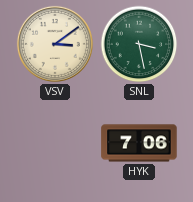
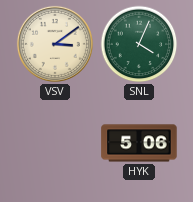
SNL: 3:28 -> 4:04 (139, 44)
HYK: 7:06 -> 5:06 (139, 143)
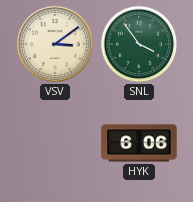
SNL: 4:04 -> 3:54 (139, 44)
HYK: 5:06 -> 6:06 (139, 143)
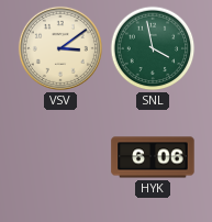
SNL: 3:54 -> 3:58 (153, 48)
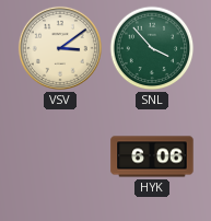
SNL: 3:58 -> 3:53 (152, 48)
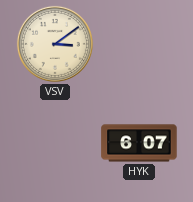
SNL: 3:53 -> none (152, 48)
HYK: 6:06 -> 6:07 (139, 143)
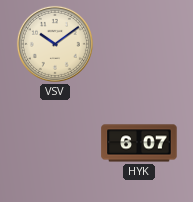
VSV: 3:09 -> 10:09 (55, 44)
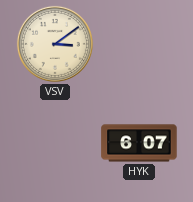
VSV: 10:09 -> 3:09 (55, 44)
